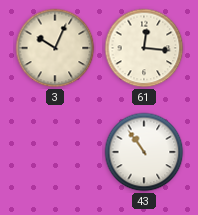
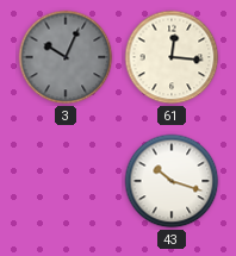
3 dial: cream -> grey (66, 57)
43: 10:54 -> 10:18 (172, 181)
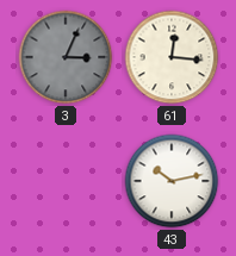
3: 10:04 -> 3:04 (66, 57)
43: 10:18 -> 10:13 (172, 181)
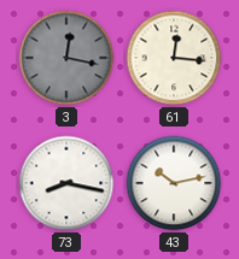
3: 3:04 -> 12:17 (66, 58)
73: none -> 8:17 (66, 183)
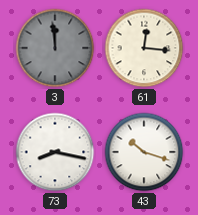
3: 12:17 -> 11:59 (55, 48)
43: 10:13 -> 10:18 (144, 152)
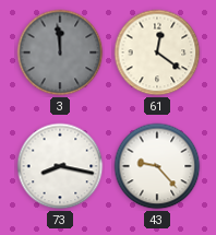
61: 12:16 -> 12:21 (157, 52)
43: 10:18 -> 9:23 (157, 166)
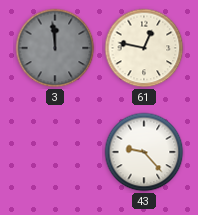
61: 12:21 -> 12:47 (144, 48)
73: 8:17 -> none (60, 166)
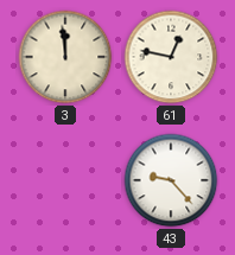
3 dial: grey -> cream (65, 57)
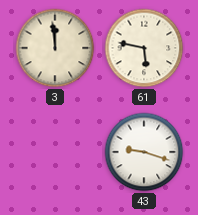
61: 12:47 -> 5:47 (144, 48)
43: 9:23 -> 9:18 (144, 152)
